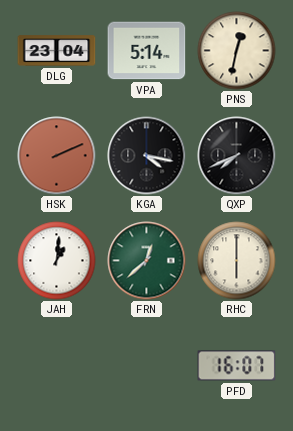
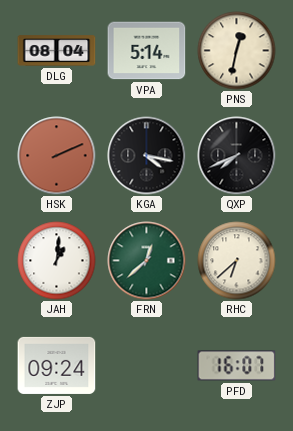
DLG: 23:04 -> 08:04 (57, 51)
RHC: 6:00 -> 6:38 (237, 261)
ZJP: none -> 09:24 (57, 365)
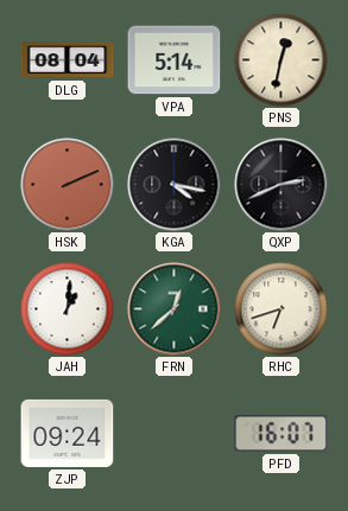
QXP: 7:41 -> 2:41 (281, 185)
RHC: 6:38 -> 6:42 (281, 309)
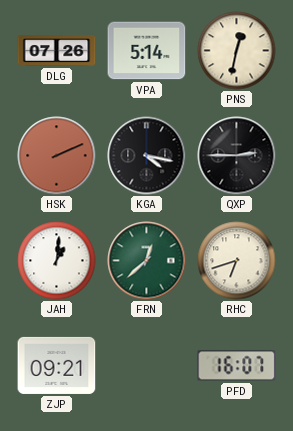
DLG: 08:04 -> 07:26 (57, 51)
QXP: 2:41 -> 2:45 (237, 156)
ZJP: 09:24 -> 09:21 (57, 365)
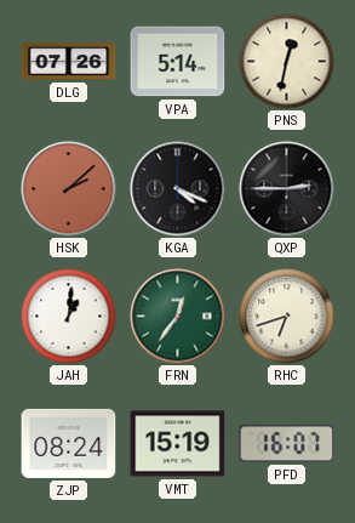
HSK: 2:11 -> 2:08 (69, 189)
KGA: 4:17 -> 4:19 (178, 189)
FRN: 12:38 -> 12:36 (178, 317)
ZJP: 09:21 -> 08:24 (69, 443)
VMT: none -> 15:19 (178, 444)
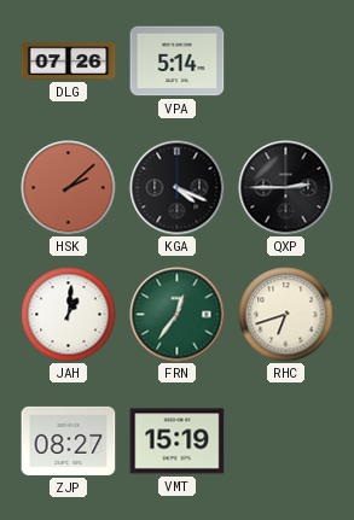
PNS: 12:32 -> none (287, 62)
ZJP: 08:24 -> 08:27 (69, 440)
PFD: 16:07 -> none (287, 444)
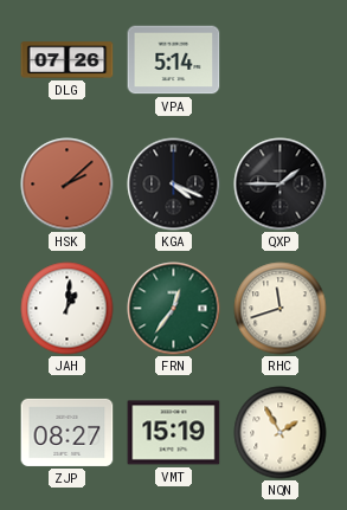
QXP: 2:45 -> 1:45 (281, 185)
RHC: 6:42 -> 11:42 (281, 309)
NQN: none -> 1:55 (281, 433)
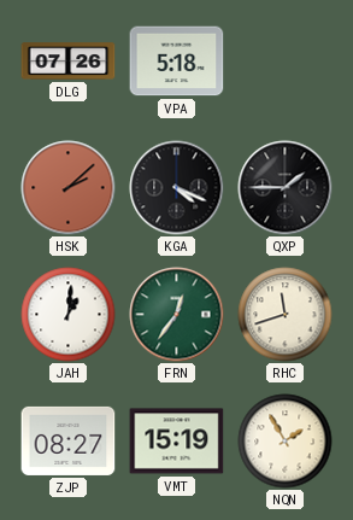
VPA: 5:14 -> 5:18 (177, 62)
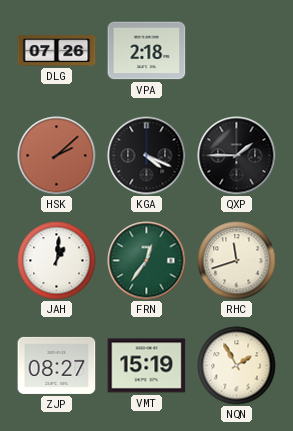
VPA: 5:18 -> 2:18 (147, 51)
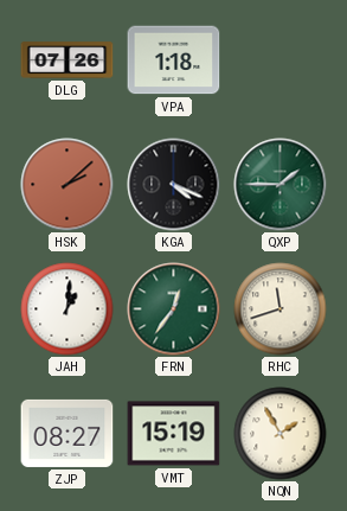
VPA: 2:18 -> 1:18 (174, 60)
QXP dial: black -> green (281, 185)
